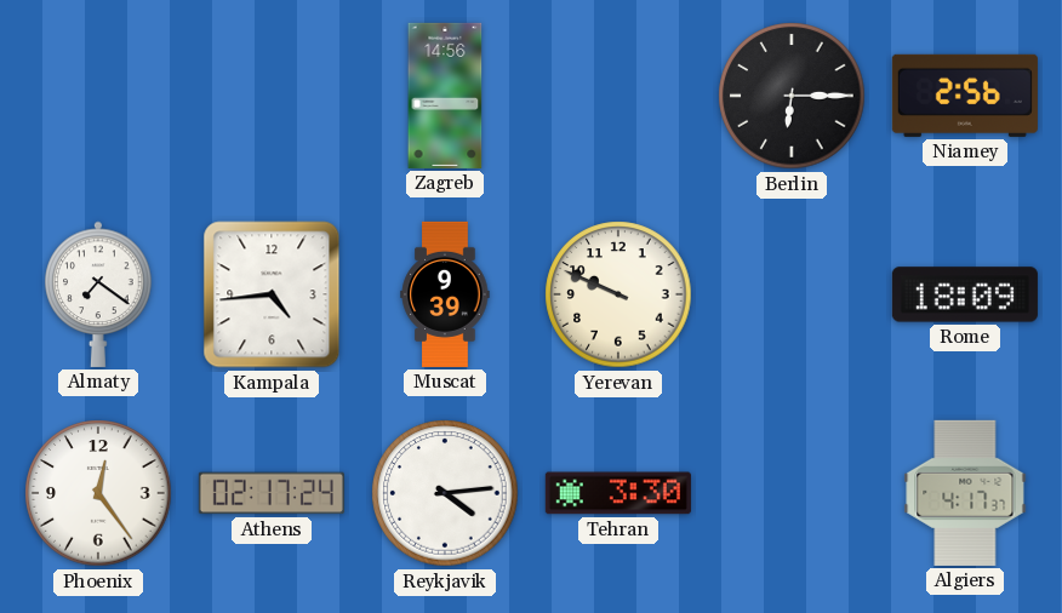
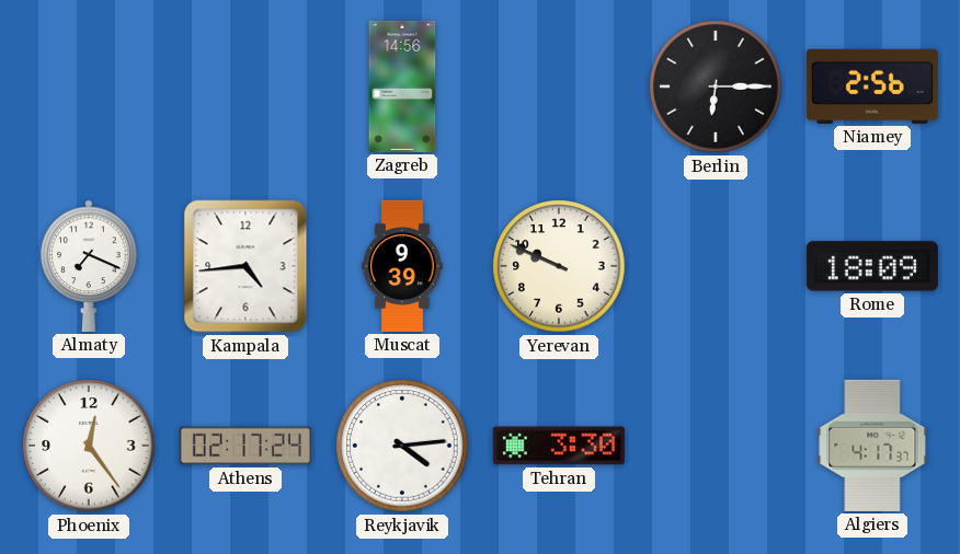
Almaty: 7:21 -> 7:19 (89, 266)
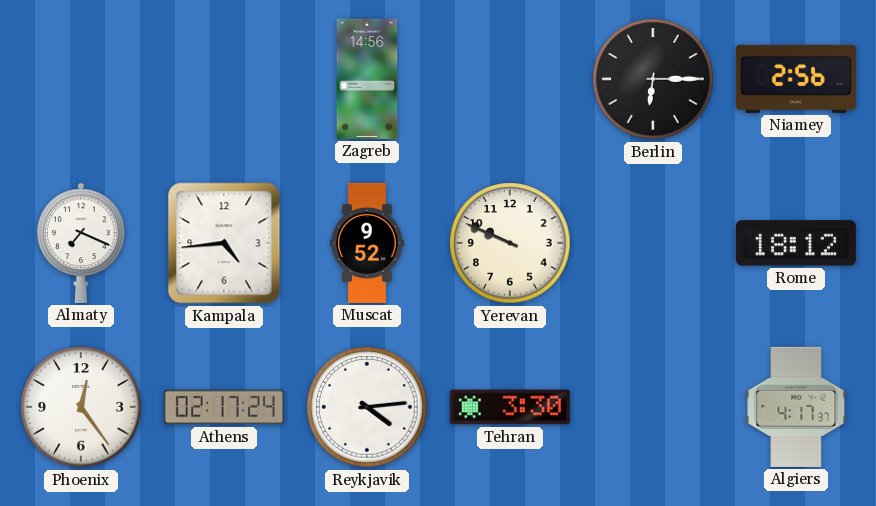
Muscat: 9:39 -> 9:52 (367, 243)
Rome: 18:09 -> 18:12 (796, 243)
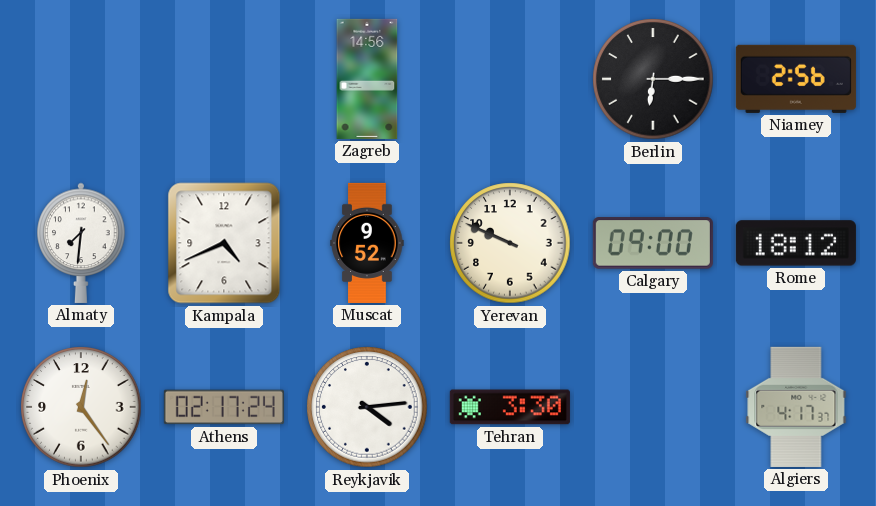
Almaty: 7:19 -> 7:31 (81, 243)
Kampala: 4:44 -> 4:41 (224, 243)
Calgary: none -> 09:00 (653, 243)
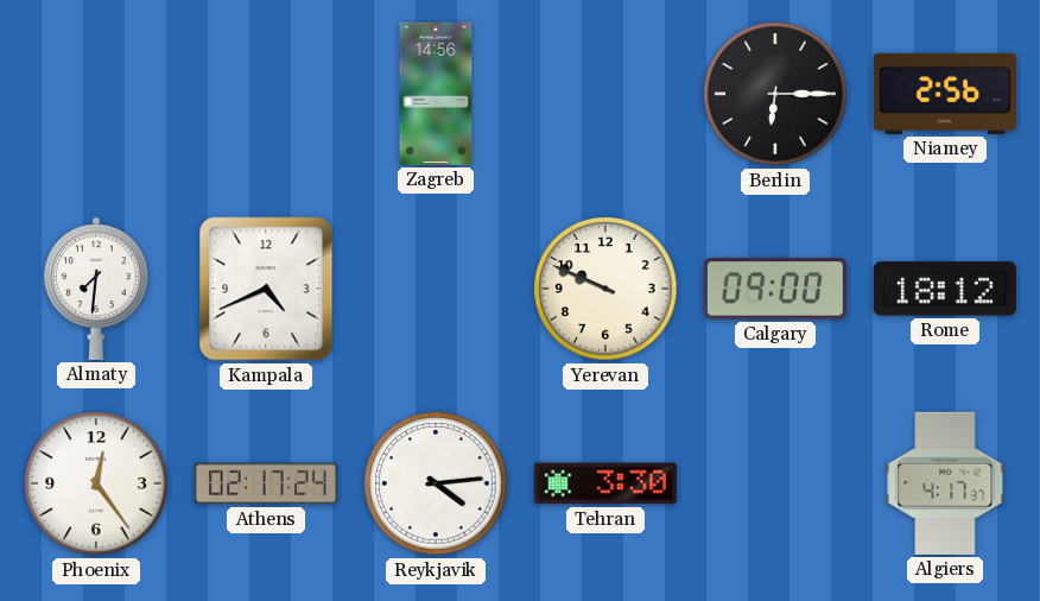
Muscat: 9:52 -> none (367, 243)
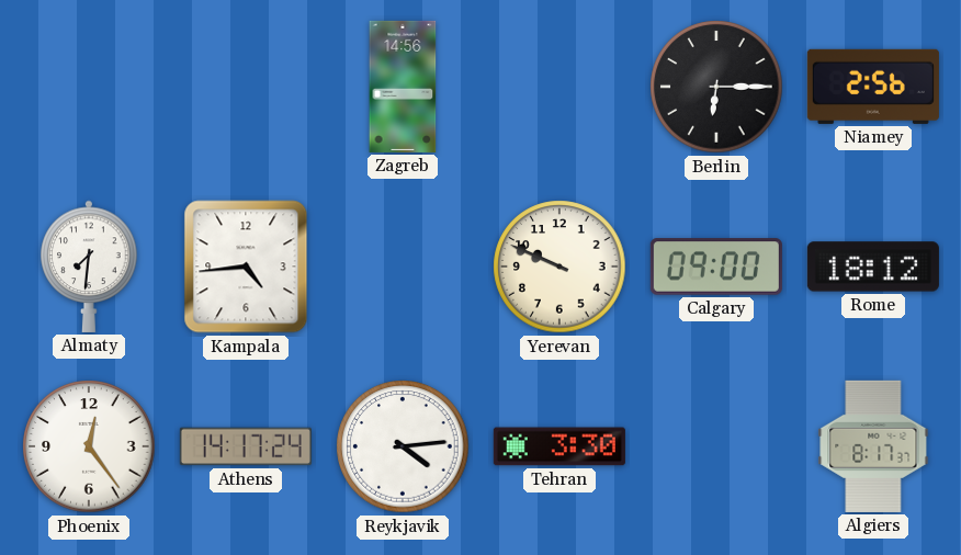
Kampala: 4:41 -> 4:44 (246, 267)
Athens: 02:17 -> 14:17 (246, 446)
Algiers: 4:17 -> 8:17 (873, 446)
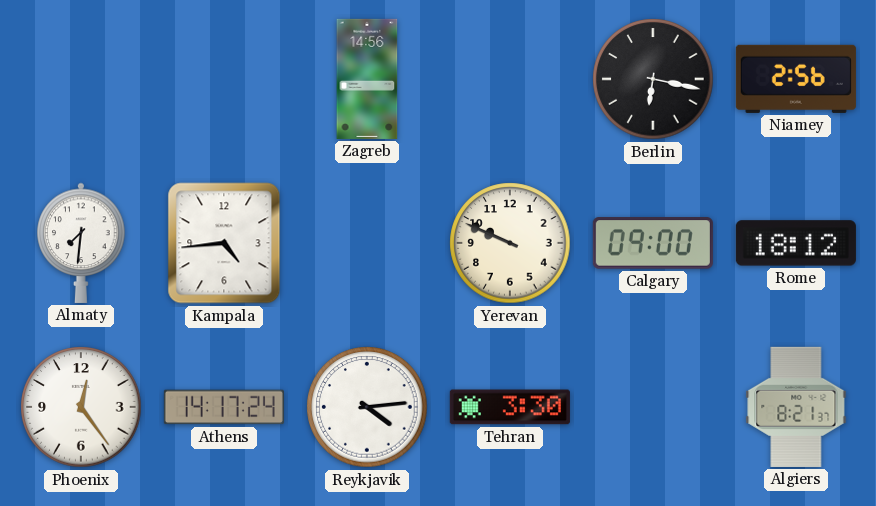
Berlin: 6:15 -> 6:17 (653, 79)
Algiers: 8:17 -> 8:21 (796, 407)
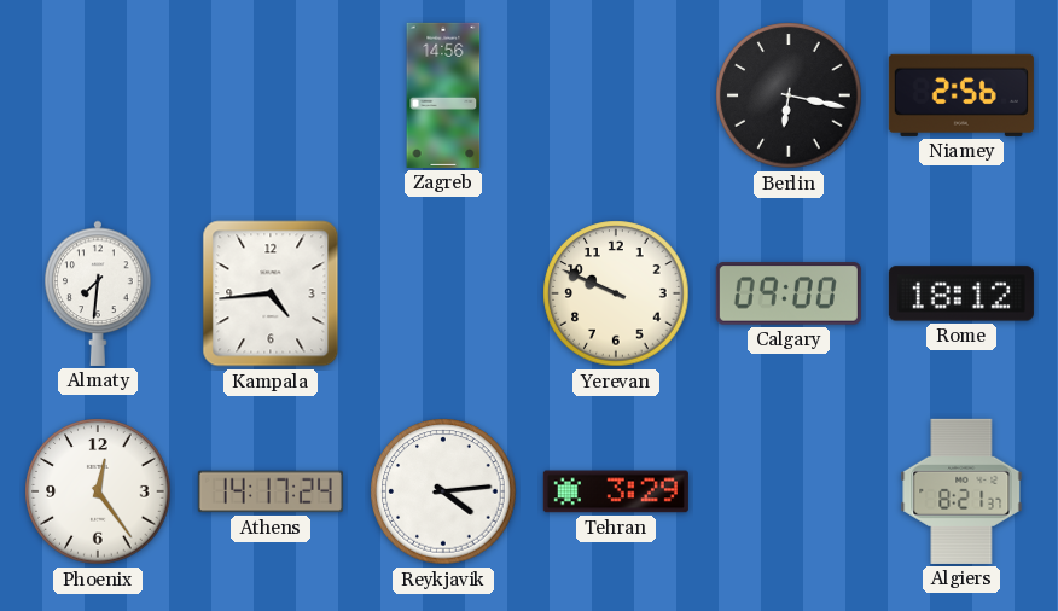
Tehran: 3:30 -> 3:29 (616, 491)
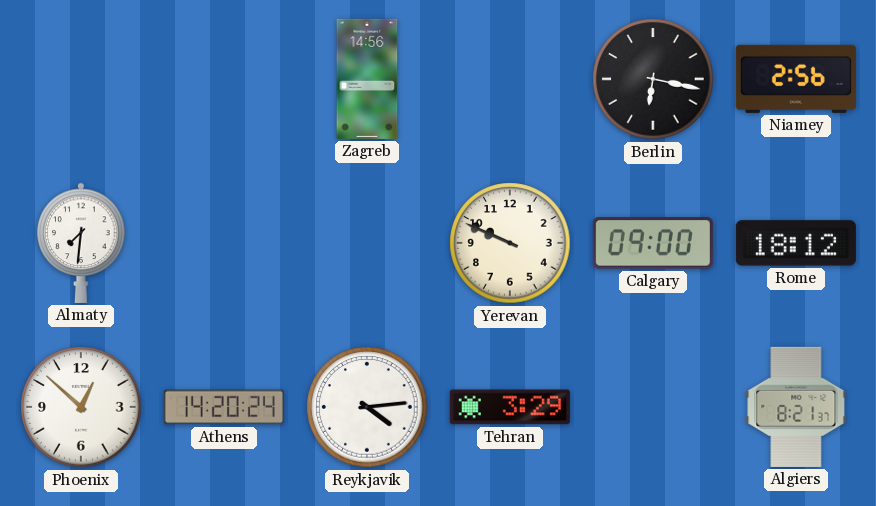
Kampala: 4:44 -> none (271, 293)
Phoenix: 12:24 -> 12:52 (81, 407)
Athens: 14:17 -> 14:20 (224, 407)
